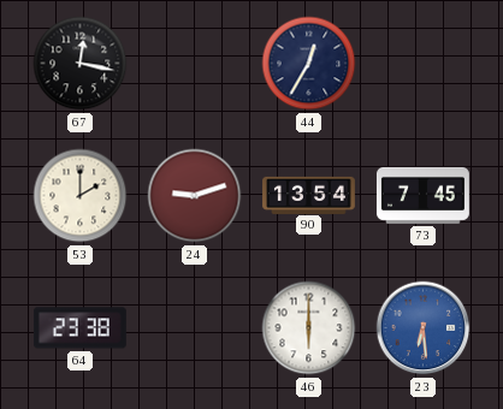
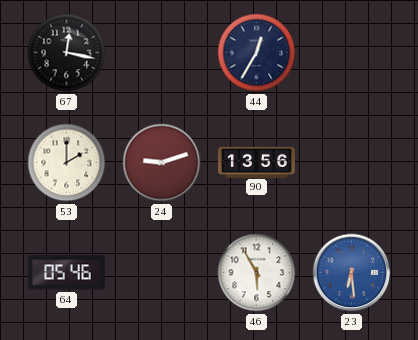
90: 13:54 -> 13:56 (257, 162)
73: 7:45 -> none (424, 195)
64: 23:38 -> 05:46 (66, 273)
46: 6:00 -> 5:55 (257, 273)
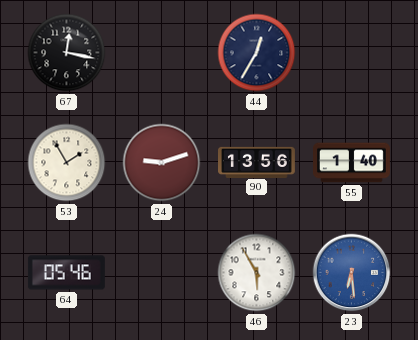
53: 2:00 -> 1:55 (67, 163)
55: none -> 1:40 (352, 163)
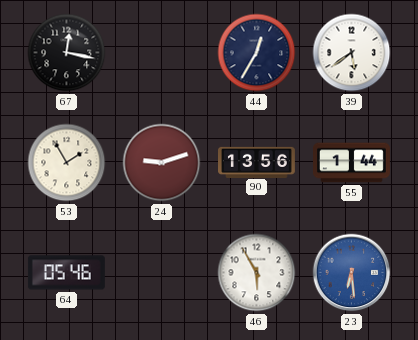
39: none -> 5:39 (352, 53)
55: 1:40 -> 1:44 (352, 163)
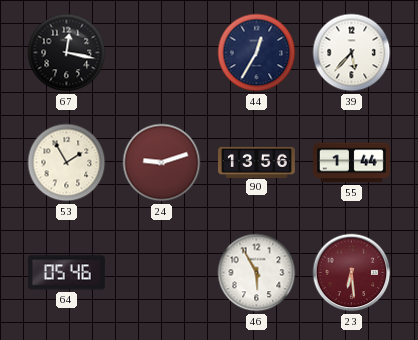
39: 5:39 -> 5:37 (352, 53)
23 dial: blue -> burgundy (352, 273)
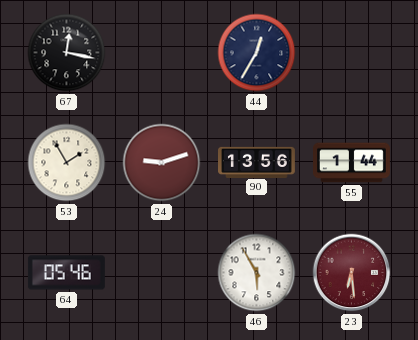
39: 5:37 -> none (352, 53)
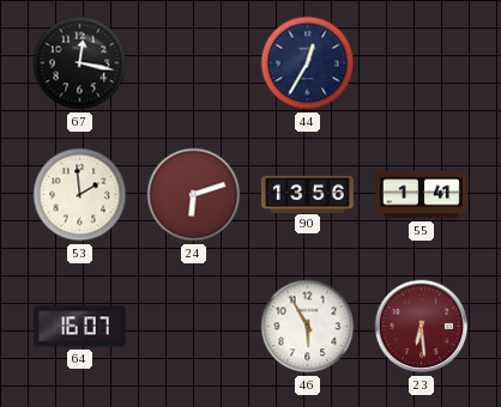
53: 1:55 -> 1:59 (80, 195)
24: 9:12 -> 6:12 (194, 195)
55: 1:44 -> 1:41 (422, 195)
64: 05:46 -> 16:07 (79, 327)
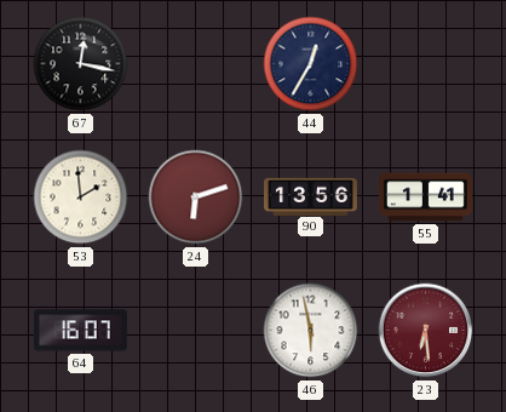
46: 5:55 -> 5:58 (311, 331)
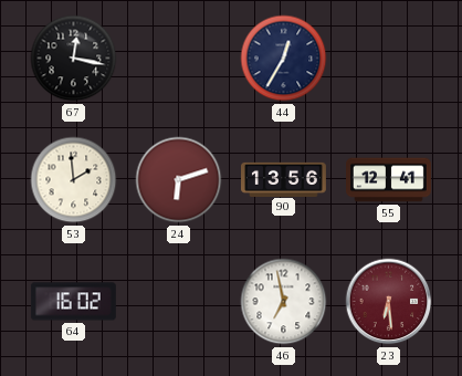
55: 1:41 -> 12:41 (389, 180)
64: 16:07 -> 16:02 (73, 302)
46: 5:58 -> 6:58 (284, 302)
